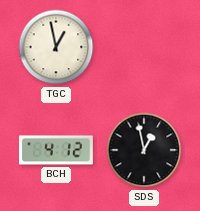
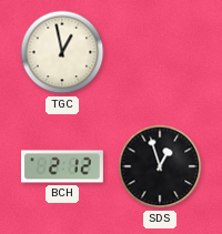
BCH: 4:12 -> 2:12 (62, 166)
SDS: 12:58 -> 12:57 (160, 166)
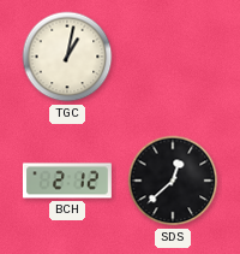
TGC: 12:58 -> 1:02 (67, 57)
SDS: 12:57 -> 12:38 (173, 181)
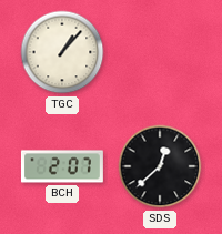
TGC: 1:02 -> 1:07 (62, 52)
BCH: 2:12 -> 2:07 (62, 166)
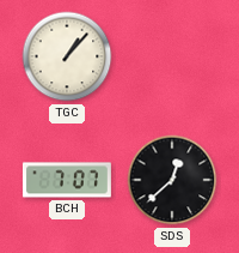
BCH: 2:07 -> 7:07 (67, 180)
